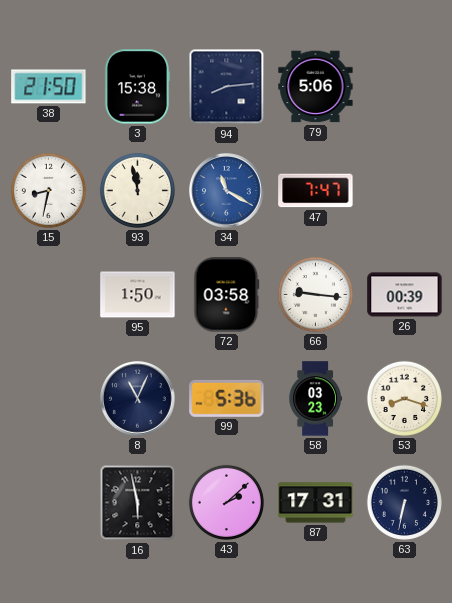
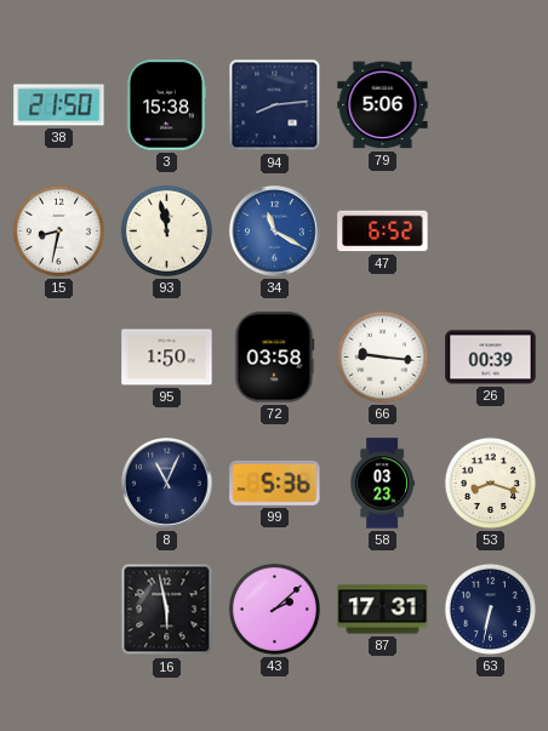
47: 7:47 -> 6:52 (383, 232)
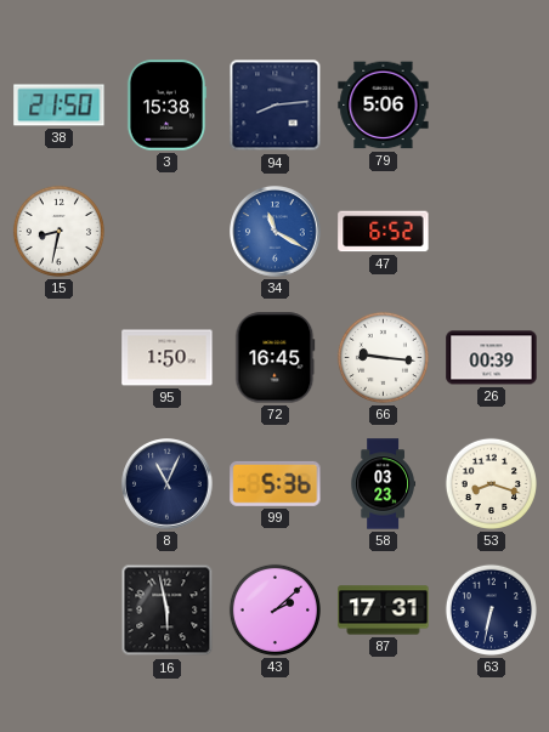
93: 11:58 -> none (166, 230)
72: 03:58 -> 16:45 (276, 358)
